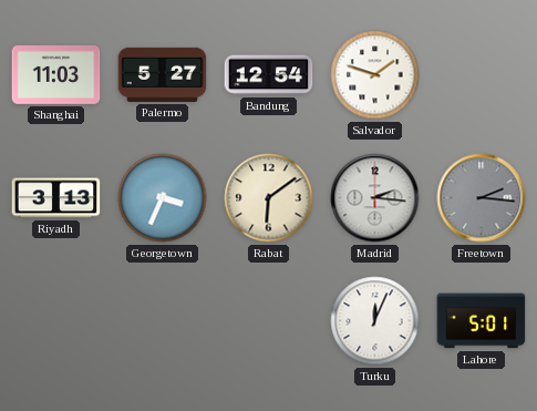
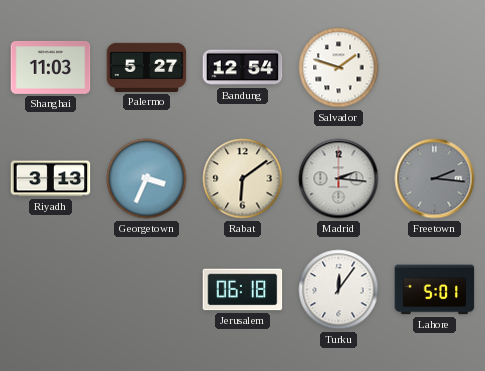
Jerusalem: none -> 06:18 (243, 290)
Turku: 12:04 -> 12:06 (339, 290)
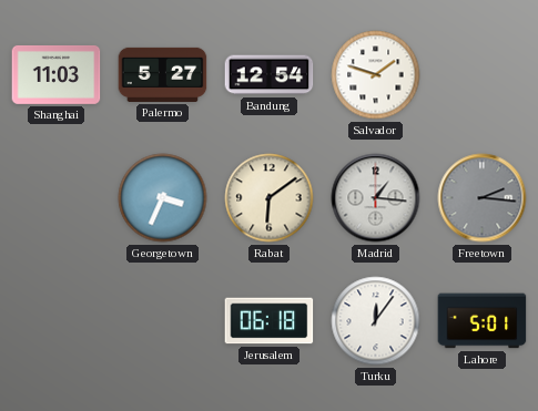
Riyadh: 3:13 -> none (51, 179)
Madrid: 2:16 -> 1:16 (376, 198)
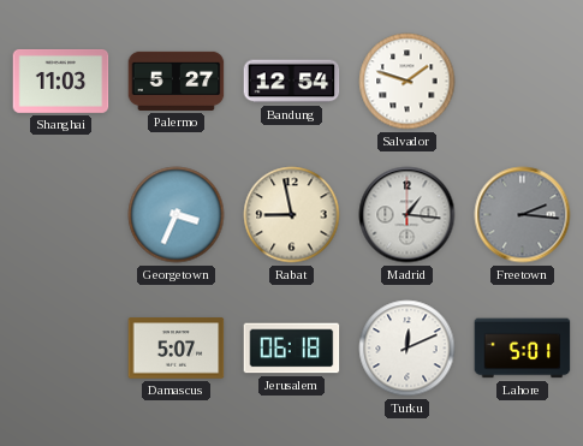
Rabat: 6:09 -> 8:58 (292, 215)
Damascus: none -> 5:07 (177, 349)
Turku: 12:06 -> 12:11 (407, 349)
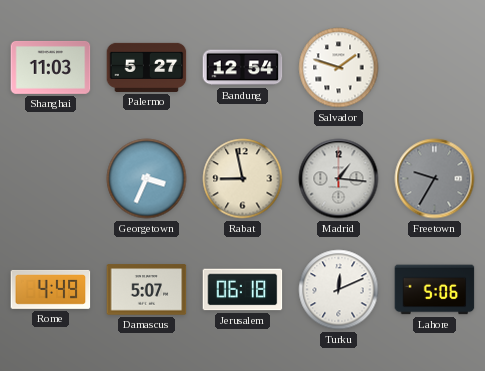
Freetown: 2:16 -> 9:35 (435, 179)
Rome: none -> 4:49 (51, 289)
Lahore: 5:01 -> 5:06 (435, 290)
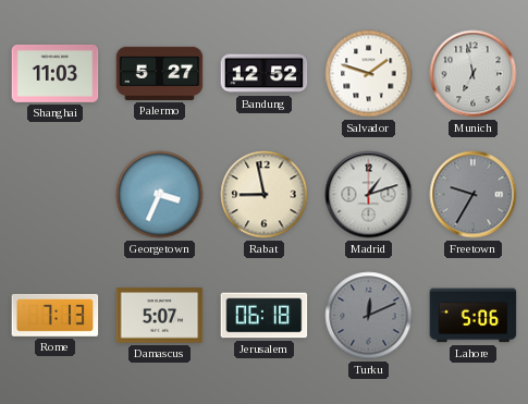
Bandung: 12:54 -> 12:52 (265, 74)
Munich: none -> 6:58 (474, 74)
Madrid: 1:16 -> 1:12 (369, 195)
Rome: 4:49 -> 7:13 (56, 315)
Turku dial: white -> grey (369, 316)
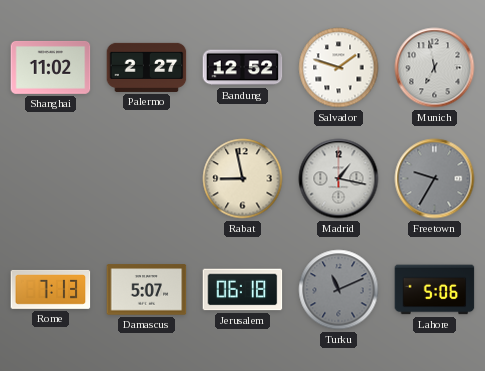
Shanghai: 11:03 -> 11:02 (51, 67)
Palermo: 5:27 -> 2:27 (147, 67)
Georgetown: 3:34 -> none (160, 195)
Madrid: 1:12 -> 1:17 (339, 179)
Turku: 12:11 -> 11:11 (339, 290)
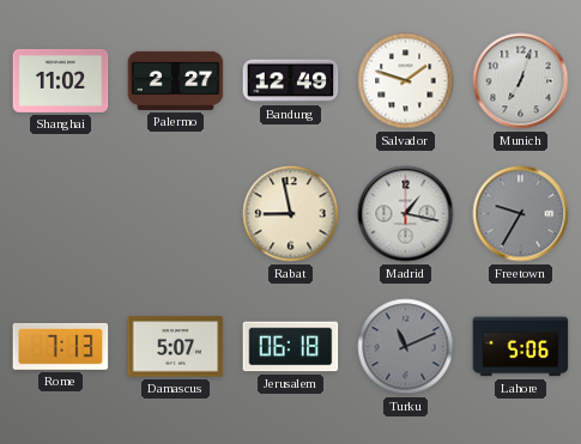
Bandung: 12:52 -> 12:49 (291, 81)
Munich: 6:58 -> 7:03 (521, 81)
